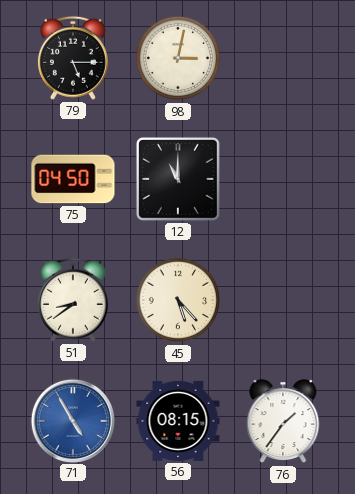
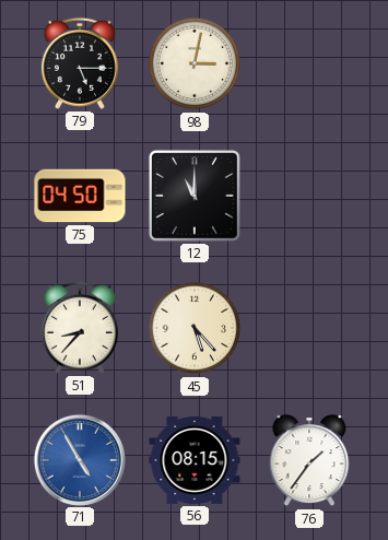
51: 8:39 -> 8:37 (80, 328)
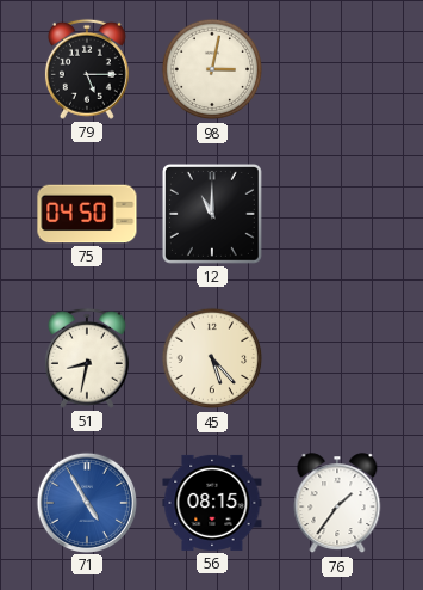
51: 8:37 -> 8:32 (87, 358)
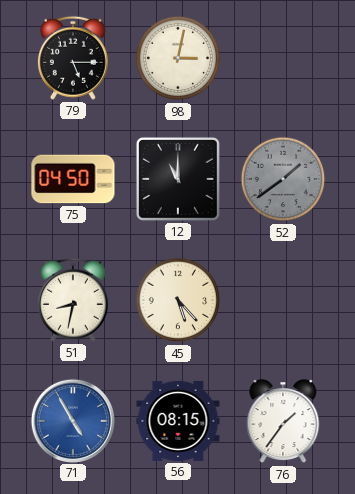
52: none -> 1:39 (283, 179)
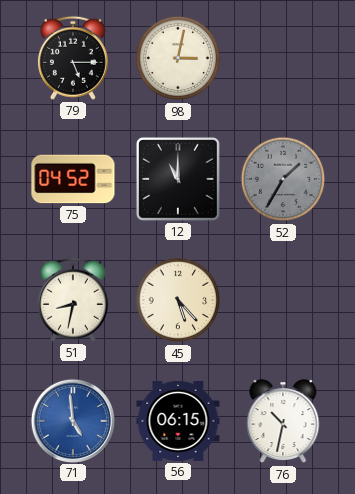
75: 04:50 -> 04:52 (73, 179)
52: 1:39 -> 1:35 (283, 179)
71: 4:55 -> 4:59 (72, 420)
56: 08:15 -> 06:15 (178, 421)
76: 1:36 -> 10:32 (283, 422)
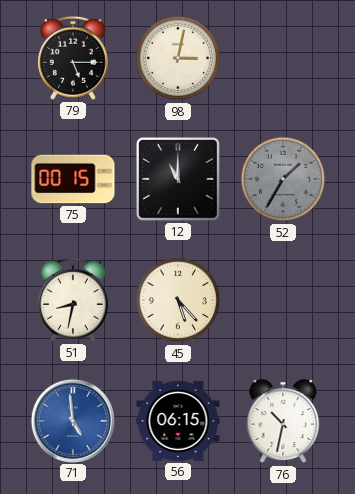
75: 04:52 -> 00:15 (73, 179)
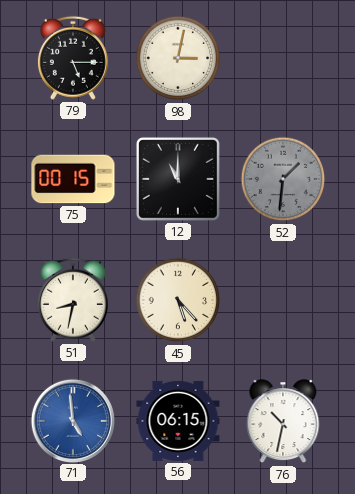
52: 1:35 -> 1:31 (283, 179)
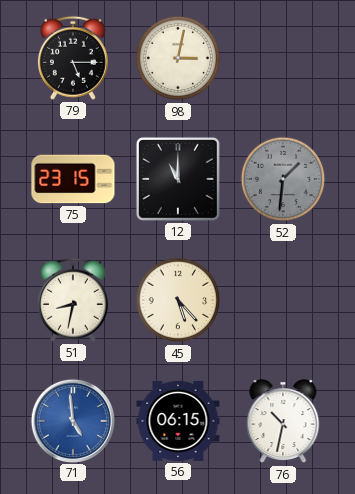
75: 00:15 -> 23:15 (73, 179)
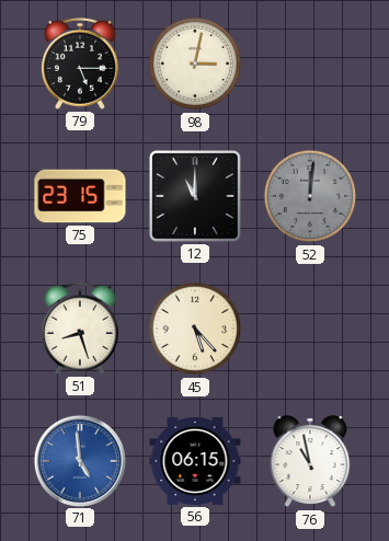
52: 1:31 -> 12:01 (310, 196)
51: 8:32 -> 8:27 (80, 329)
76: 10:32 -> 10:58 (310, 462)
